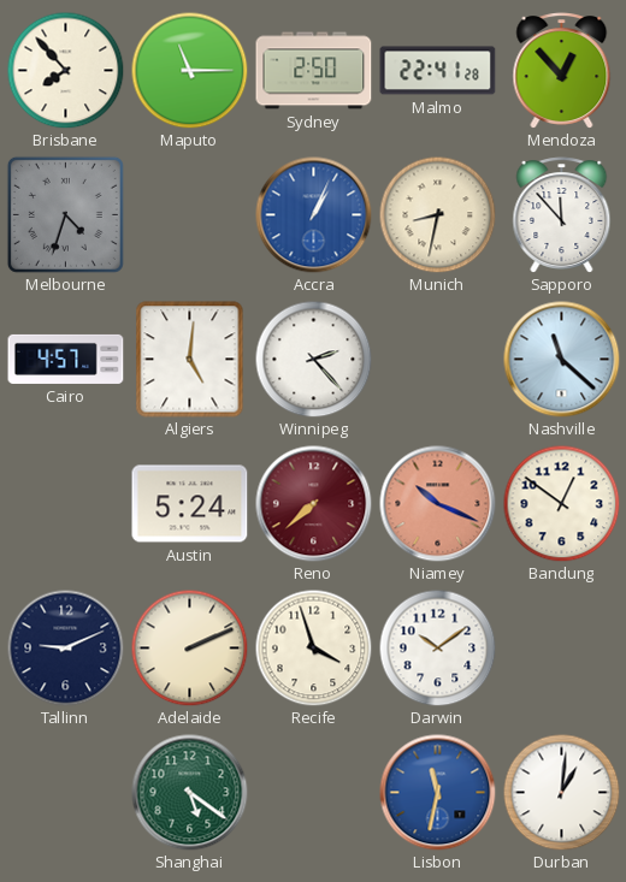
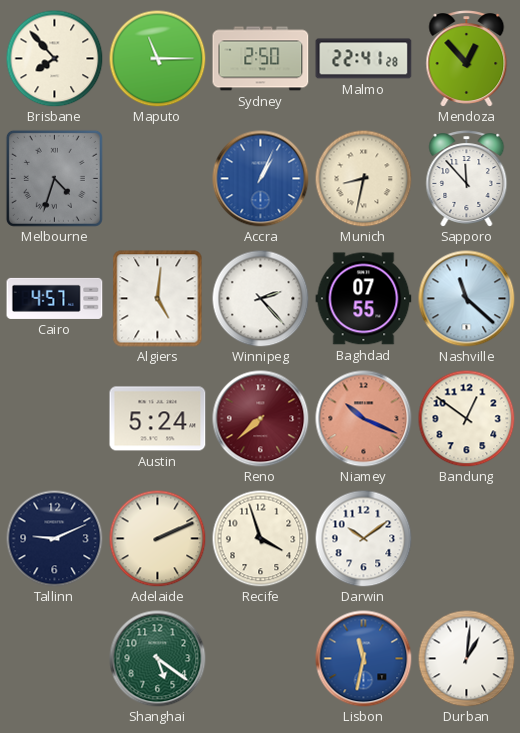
Baghdad: none -> 07:55 (364, 299)
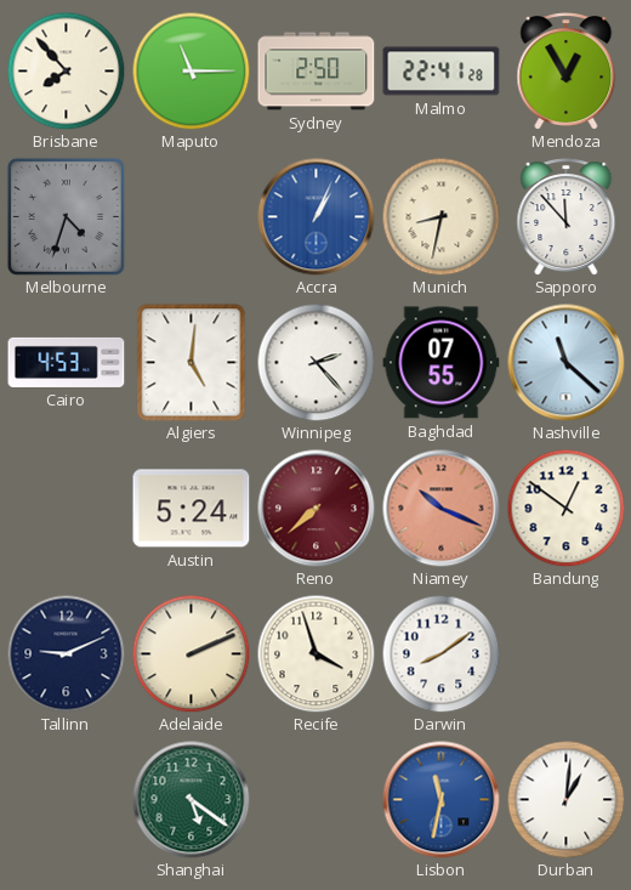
Mendoza: 12:53 -> 12:55 (567, 72)
Cairo: 4:57 -> 4:53 (67, 362)
Darwin: 10:09 -> 8:09 (440, 653)
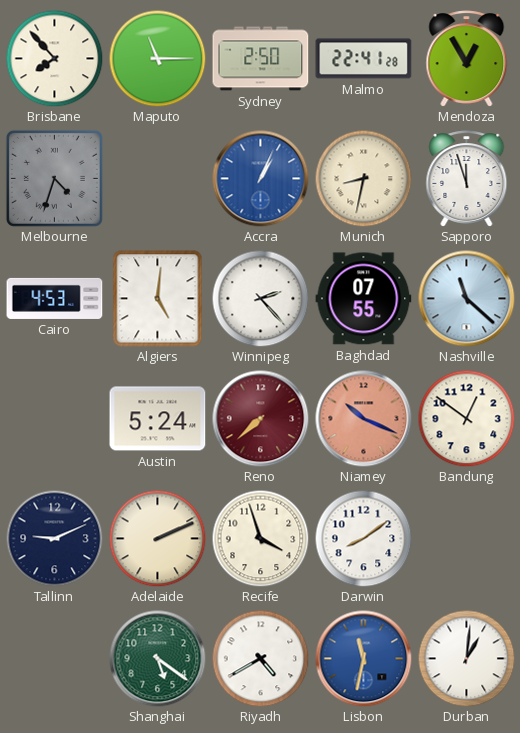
Sapporo: 11:53 -> 11:57 (467, 179)
Riyadh: none -> 4:40 (260, 658)
